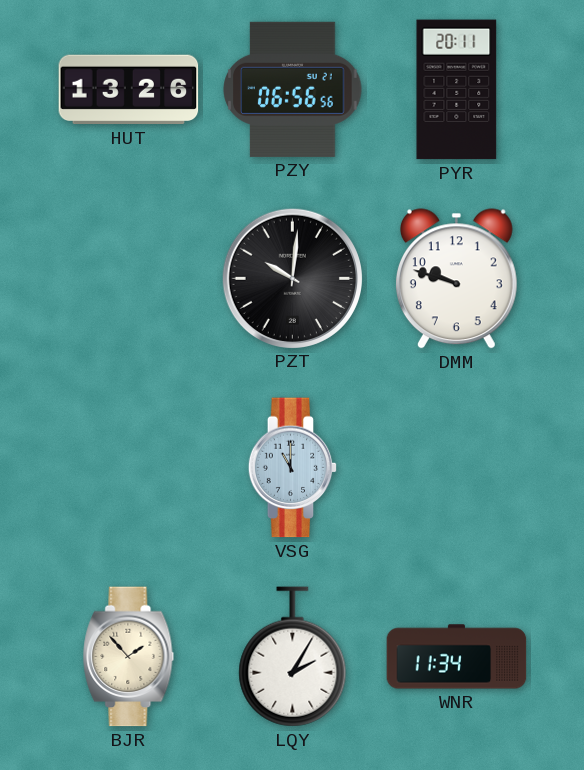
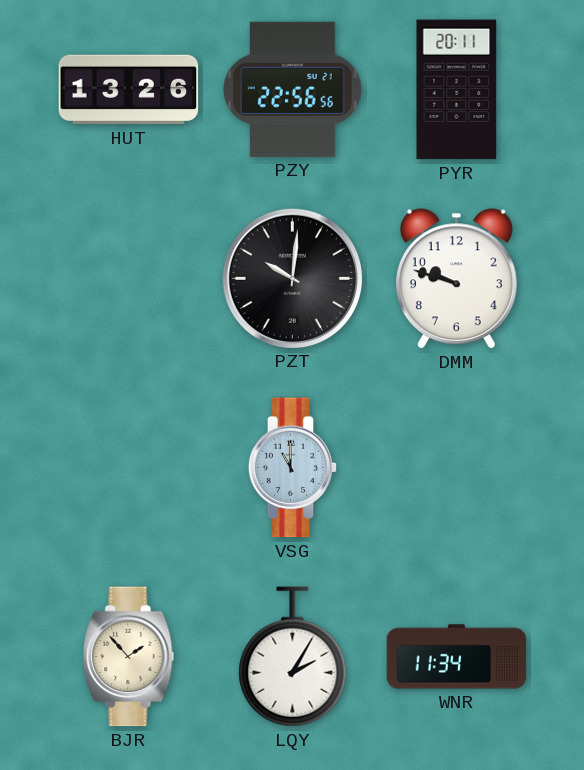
PZY: 06:56 -> 22:56 (293, 89)
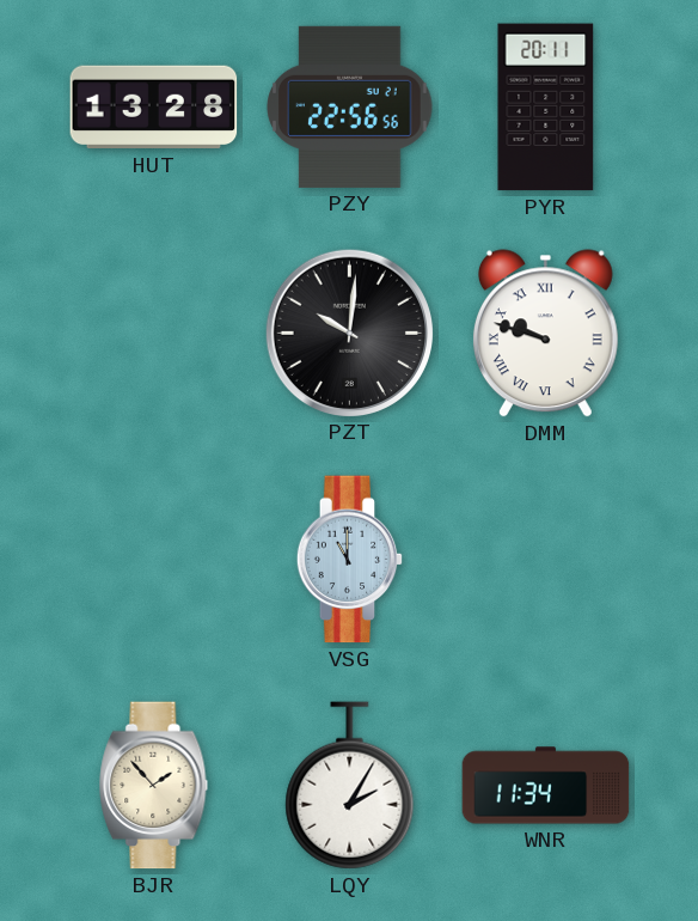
HUT: 13:26 -> 13:28 (154, 108)
DMM numerals: Arabic -> Roman (545, 334)
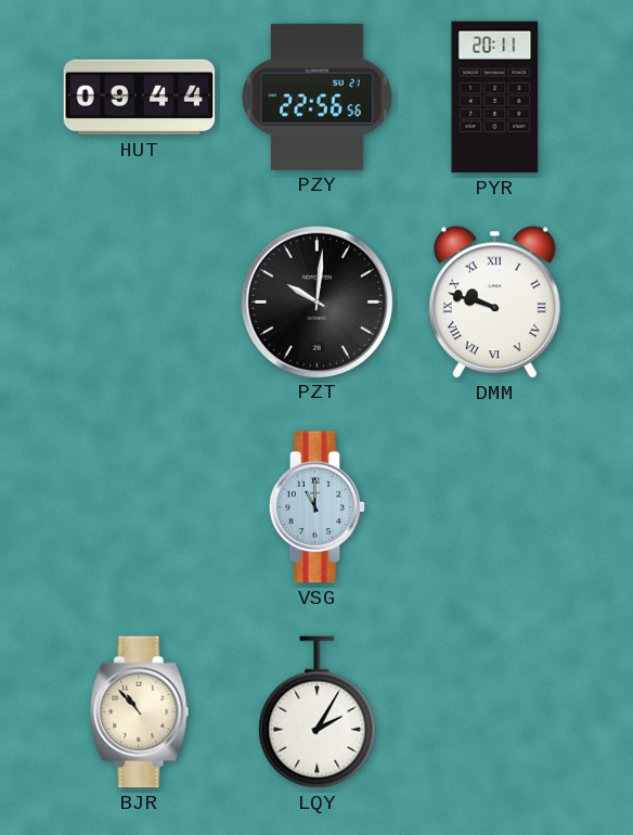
HUT: 13:28 -> 09:44 (140, 98)
BJR: 1:53 -> 10:53 (140, 712)
WNR: 11:34 -> none (546, 786)
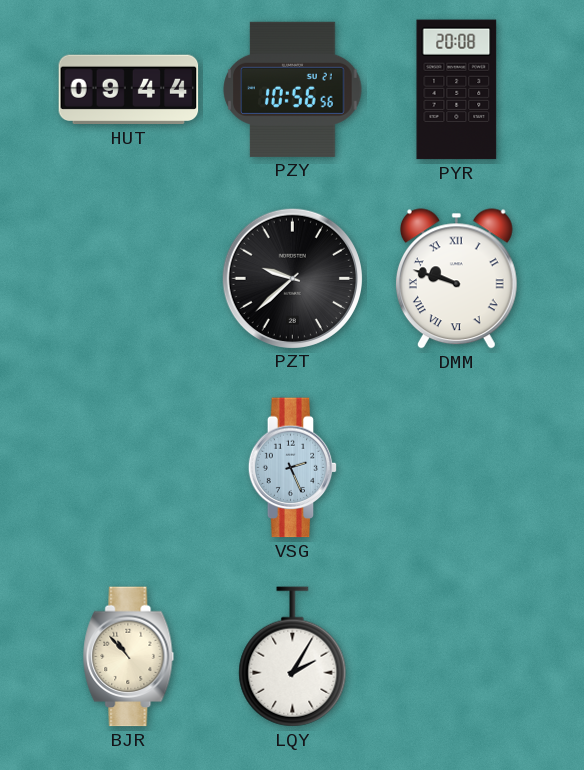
PZY: 22:56 -> 10:56 (293, 89)
PYR: 20:11 -> 20:08 (457, 90)
PZT: 10:01 -> 9:38 (292, 278)
VSG: 11:00 -> 2:26 (293, 468)
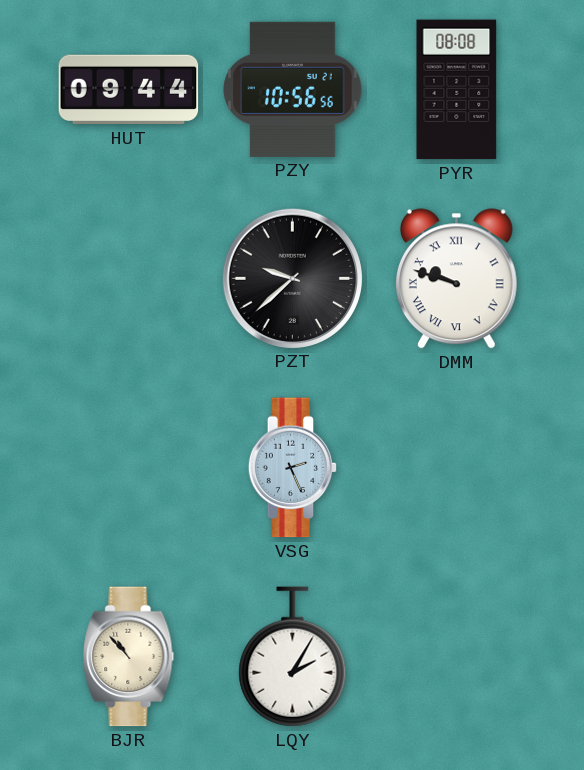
PYR: 20:08 -> 08:08 (457, 90)
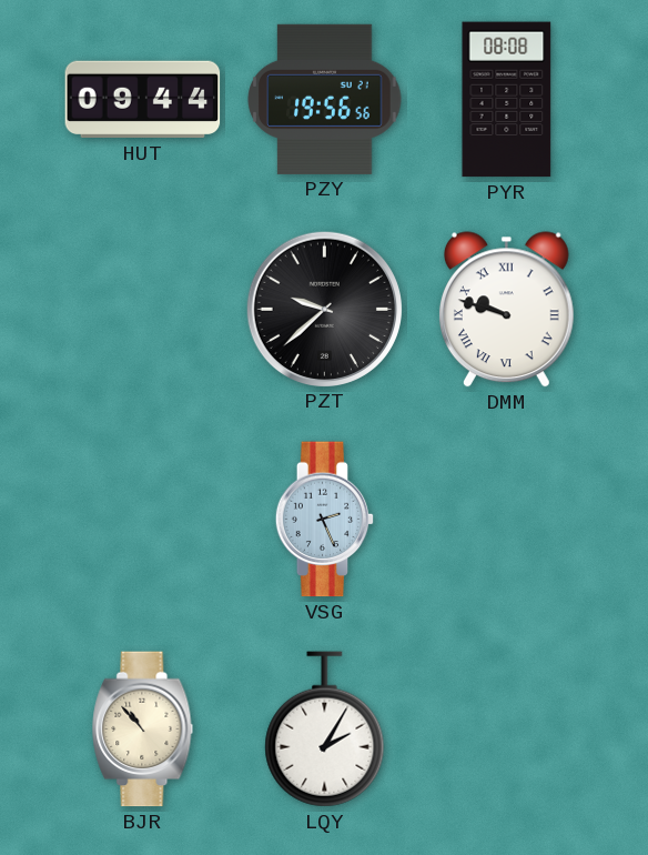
PZY: 10:56 -> 19:56 (325, 99)
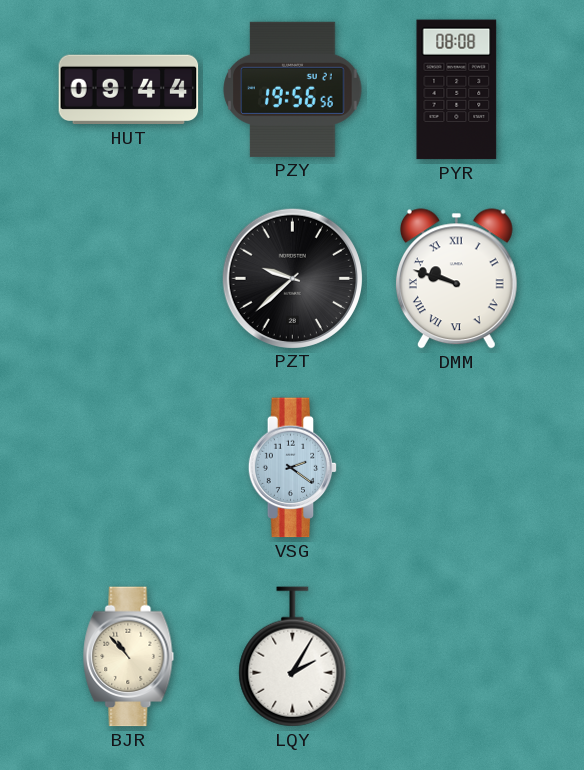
VSG: 2:26 -> 2:21 (293, 468)
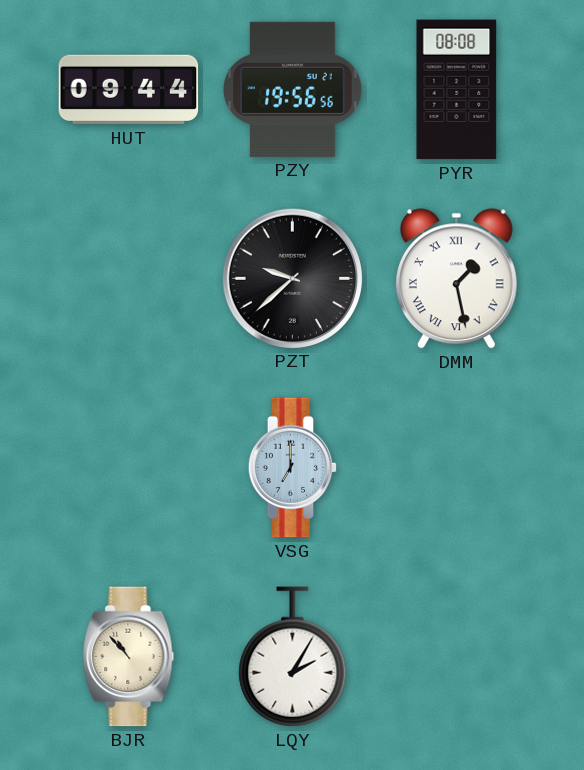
DMM: 9:48 -> 1:28 (456, 279)
VSG: 2:21 -> 7:00 (293, 468)
